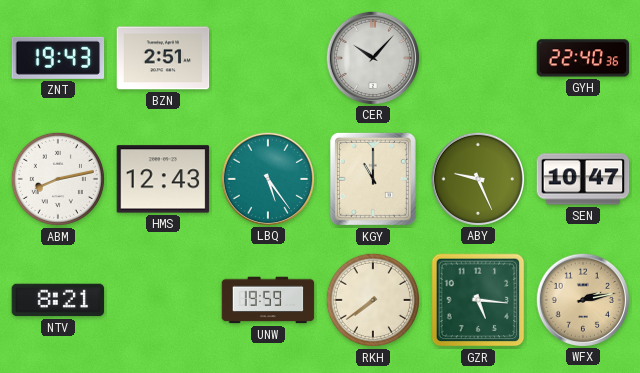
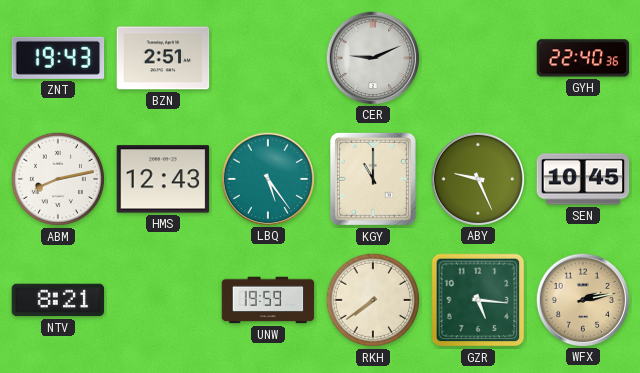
CER: 10:07 -> 9:11 (372, 57)
SEN: 10:47 -> 10:45 (583, 179)
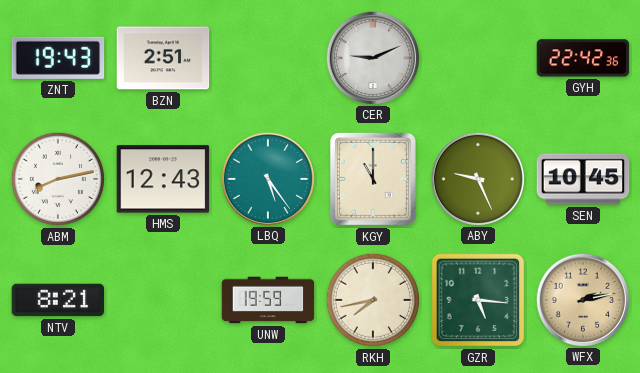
GYH: 22:40 -> 22:42 (583, 58)
RKH: 7:39 -> 7:43 (373, 300)
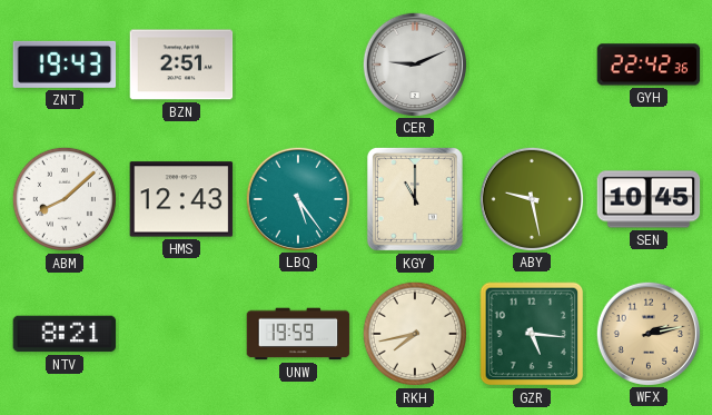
ABM: 8:13 -> 8:08 (65, 199)
ABY: 9:26 -> 9:28 (531, 198)
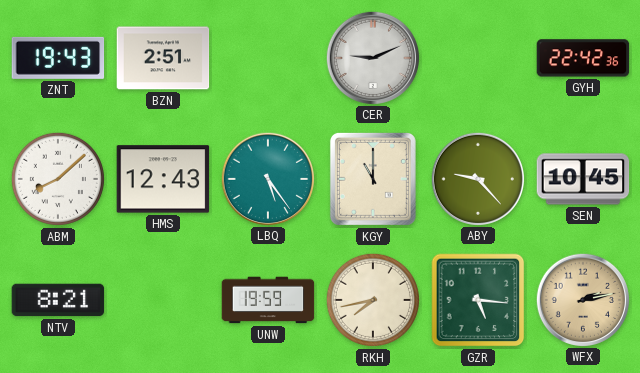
ABY: 9:28 -> 9:23 (477, 178)
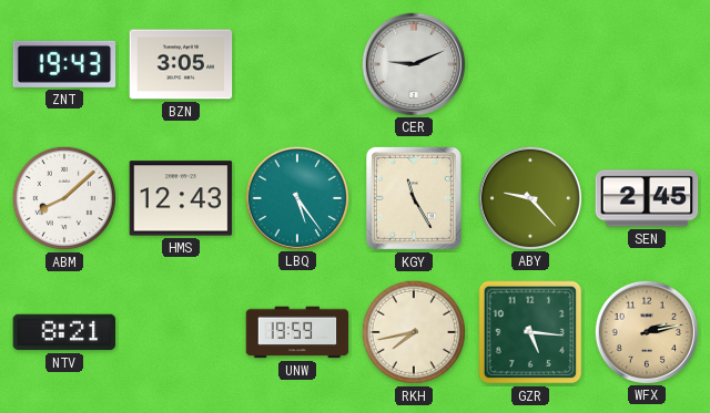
BZN: 2:51 -> 3:05 (181, 64)
GYH: 22:42 -> none (583, 58)
KGY: 11:00 -> 11:25 (414, 198)
SEN: 10:45 -> 2:45 (647, 198)
